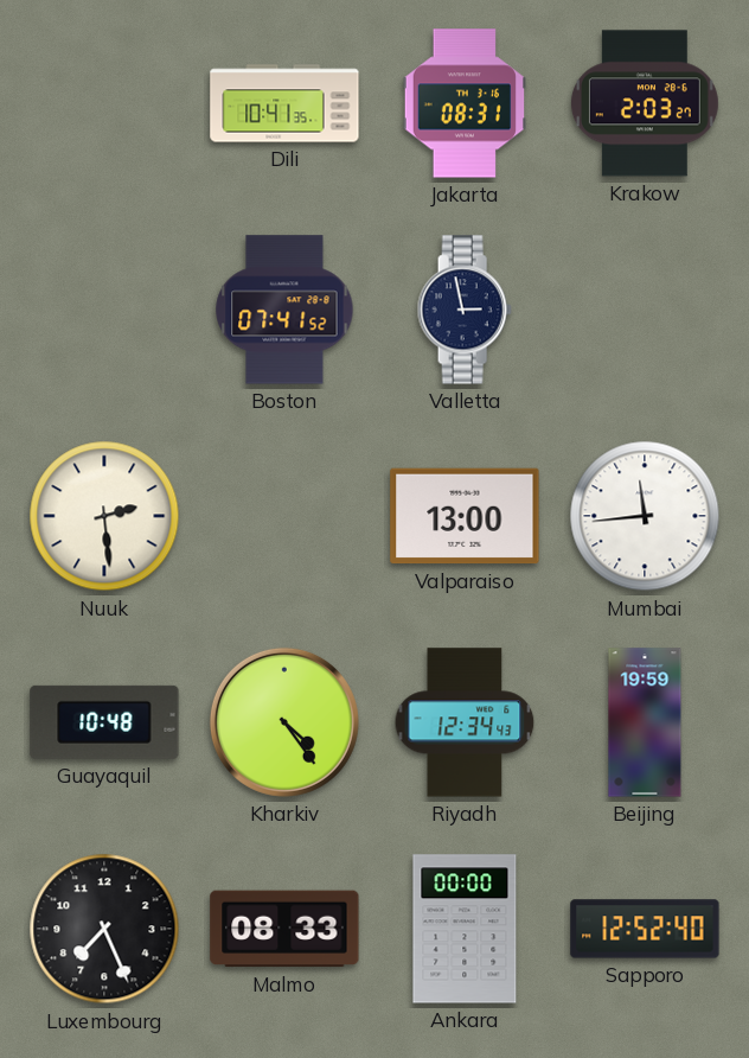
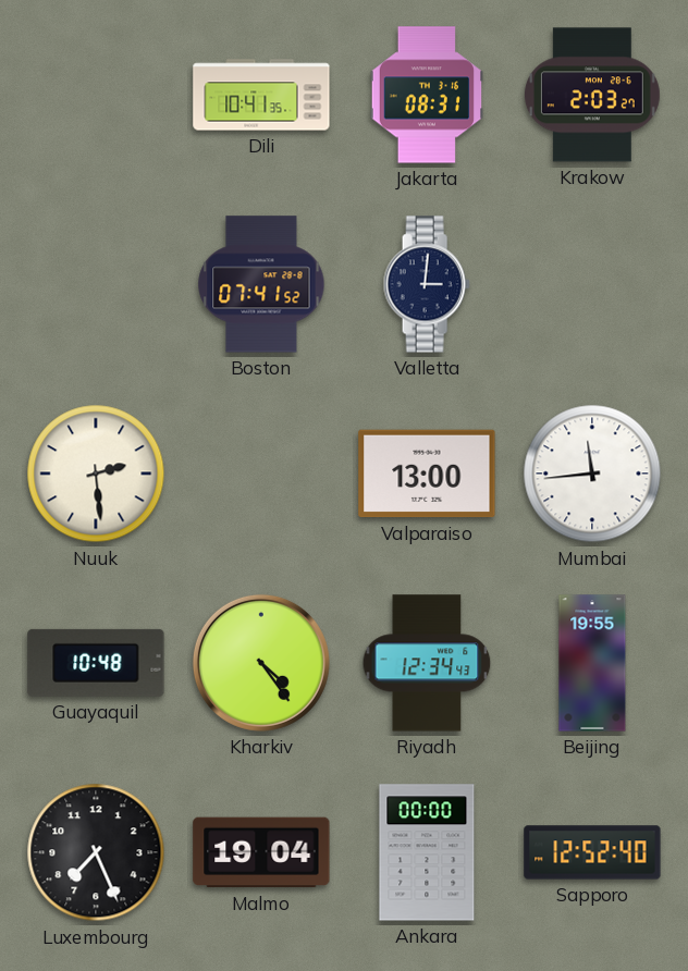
Valletta: 2:58 -> 3:01 (427, 284)
Beijing: 19:59 -> 19:55 (592, 663)
Malmo: 08:33 -> 19:04 (261, 852)
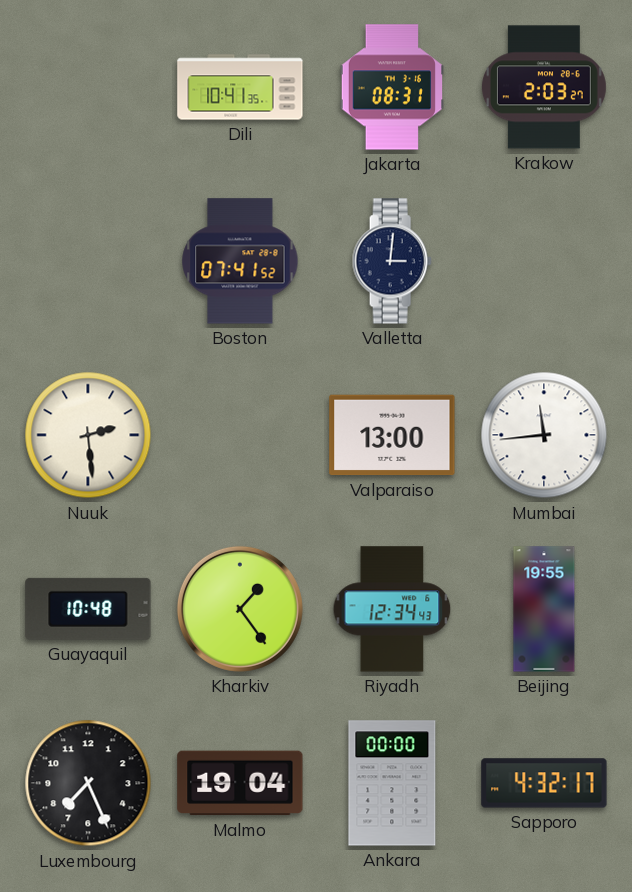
Kharkiv: 4:24 -> 1:24 (240, 609)
Sapporo: 12:52 -> 4:32 (544, 783)
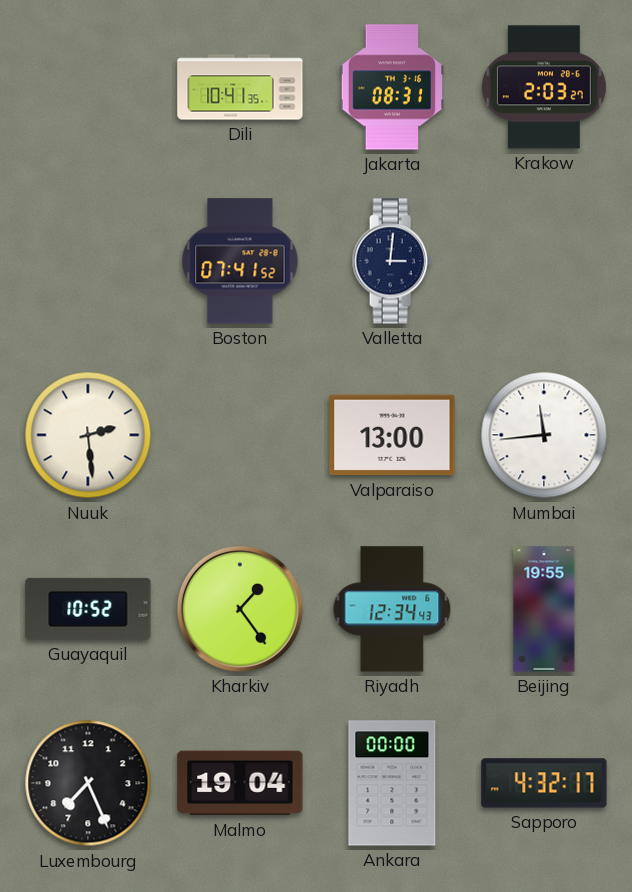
Guayaquil: 10:48 -> 10:52 (88, 609)
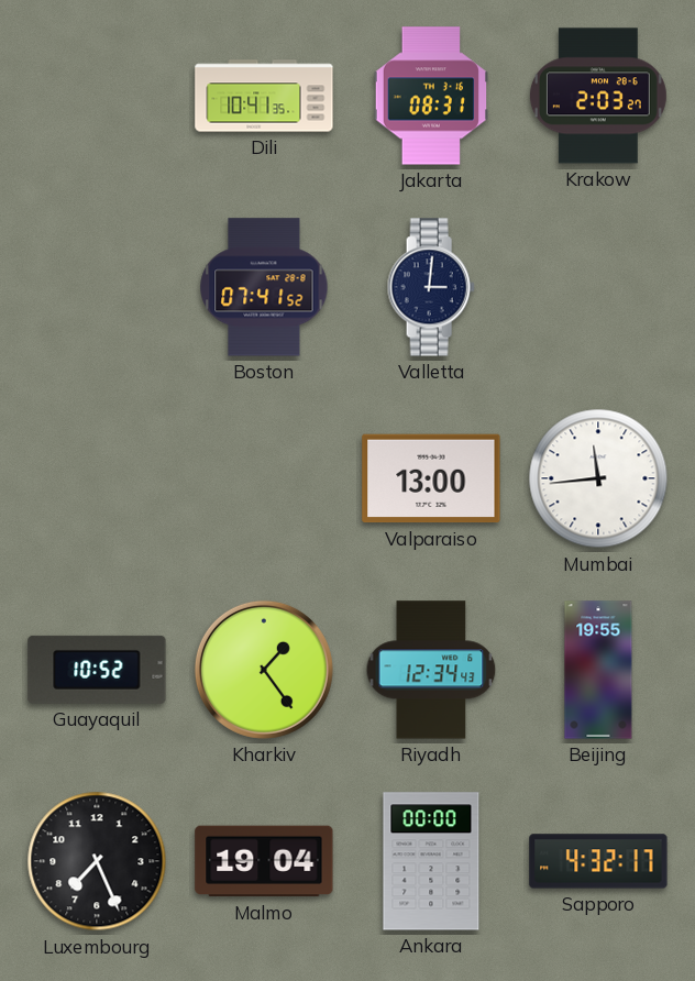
Nuuk: 2:29 -> none (88, 435)
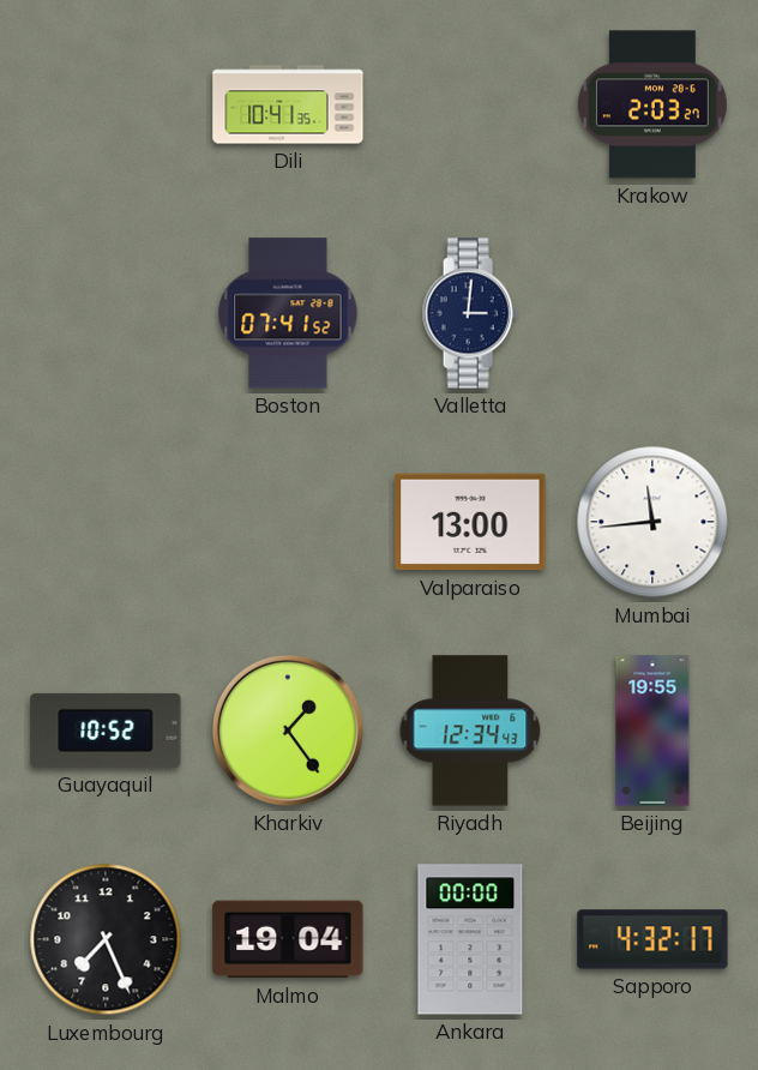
Jakarta: 08:31 -> none (430, 96)
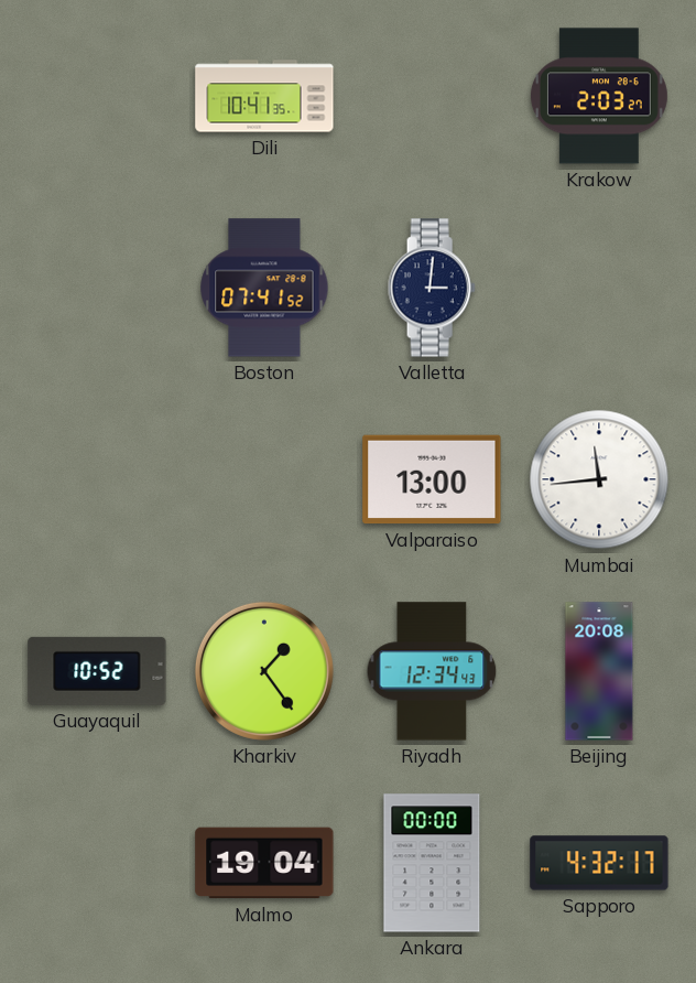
Beijing: 19:55 -> 20:08 (599, 671)
Luxembourg: 7:26 -> none (106, 939)
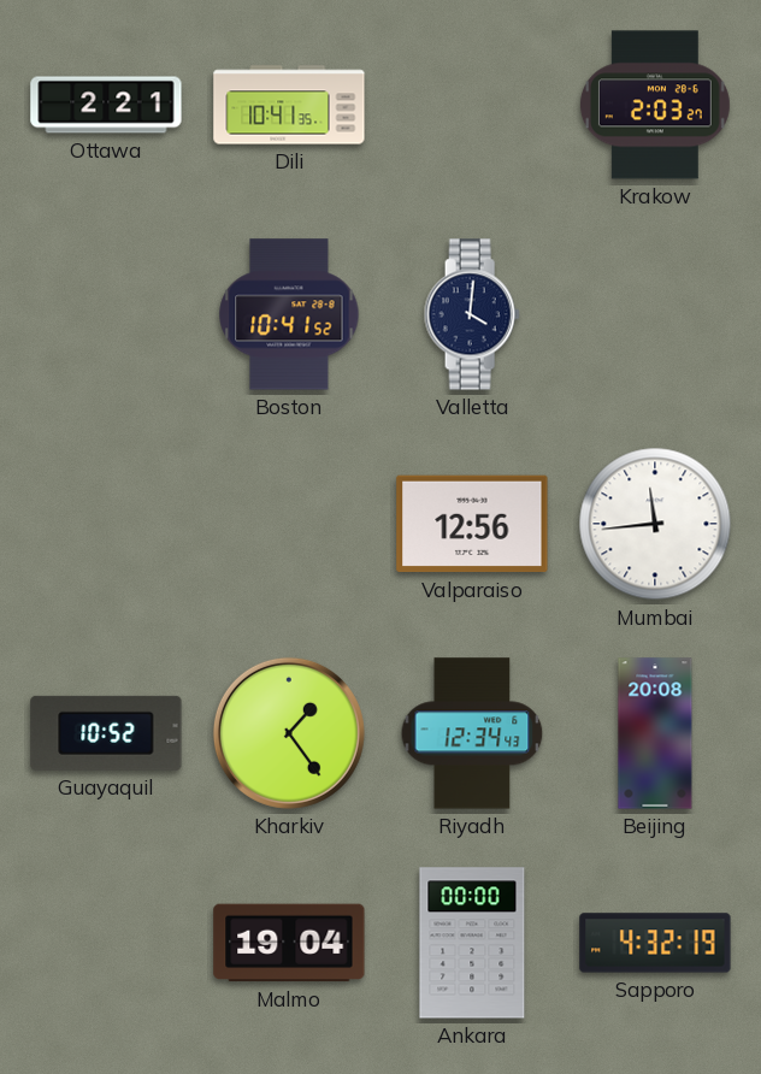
Ottawa: none -> 2:21 (106, 105)
Boston: 07:41 -> 10:41 (289, 314)
Valletta: 3:01 -> 4:01 (472, 314)
Valparaiso: 13:00 -> 12:56 (472, 524)
Sapporo: 4:32:17 -> 4:32:19 (655, 943)
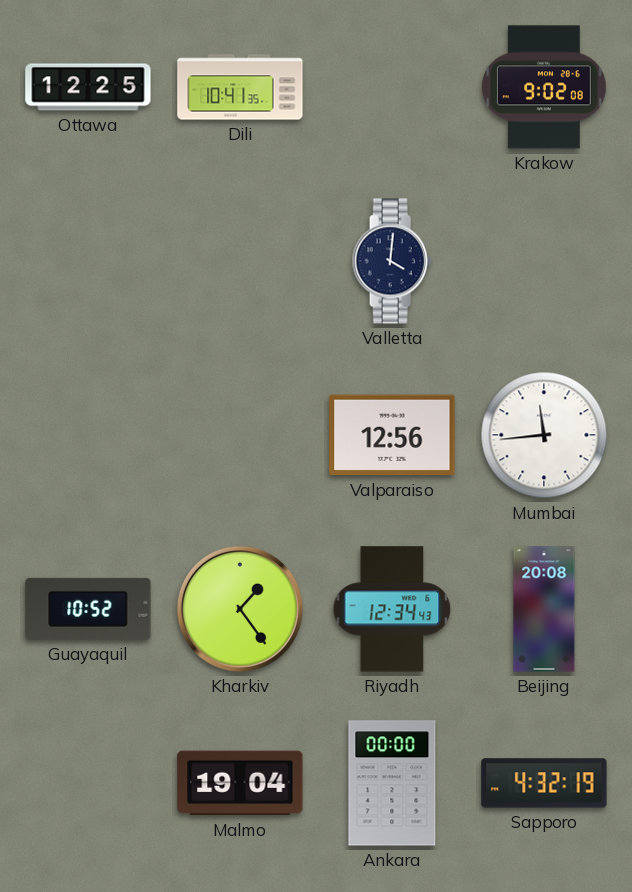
Ottawa: 2:21 -> 12:25 (88, 87)
Krakow: 2:03 -> 9:02 (544, 87)
Boston: 10:41 -> none (289, 314)
